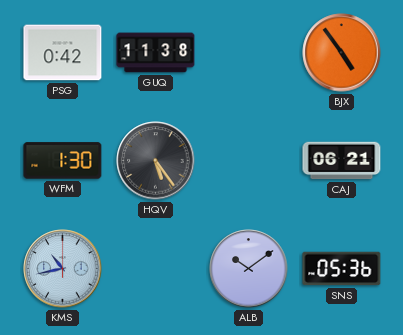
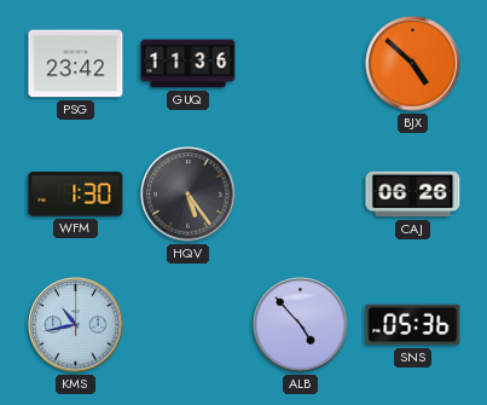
PSG: 0:42 -> 23:42 (76, 64)
GUQ: 11:38 -> 11:36 (189, 64)
BJX: 4:54 -> 4:52 (413, 64)
CAJ: 06:21 -> 06:26 (413, 195)
ALB: 10:09 -> 4:53 (301, 325)
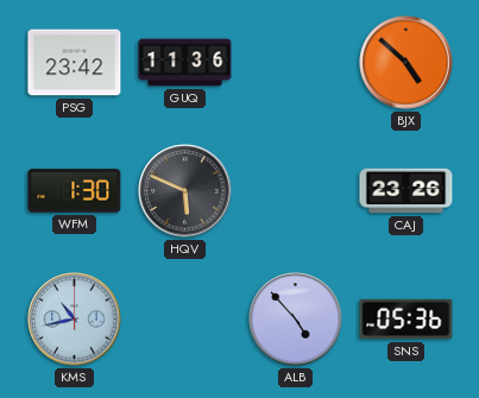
HQV: 5:24 -> 5:49 (185, 191)
CAJ: 06:26 -> 23:26 (406, 191)
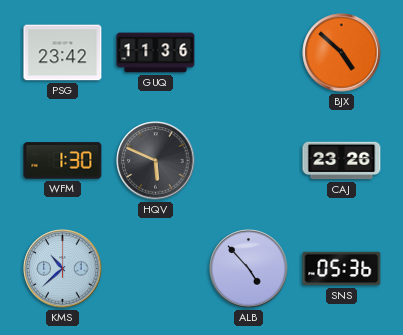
KMS: 10:43 -> 10:38 (63, 269)
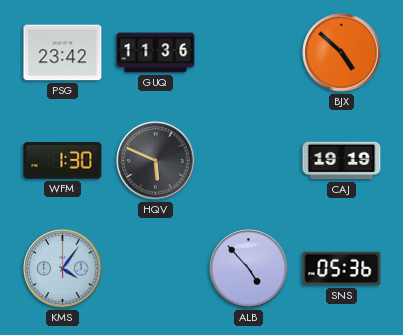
CAJ: 23:26 -> 19:19 (342, 161)
KMS: 10:38 -> 4:06 (63, 269)
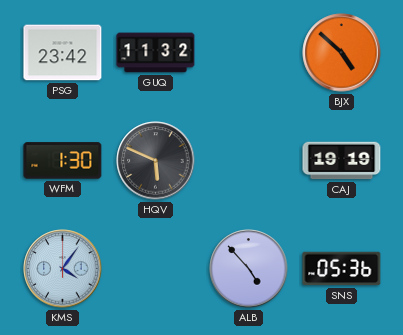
GUQ: 11:36 -> 11:32 (156, 53)
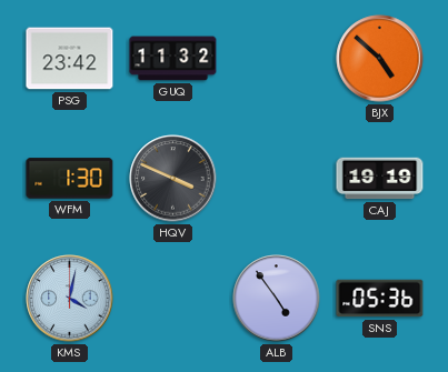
HQV: 5:49 -> 3:49 (173, 179)
KMS: 4:06 -> 4:02 (70, 299)
ALB: 4:53 -> 4:54 (277, 299)
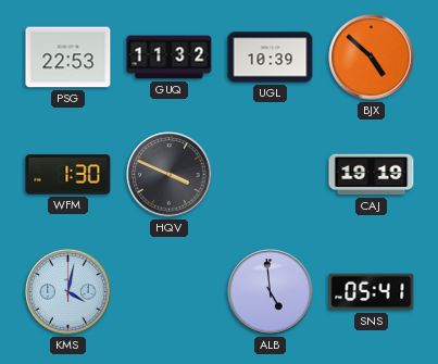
PSG: 23:42 -> 22:53 (68, 58)
UGL: none -> 10:39 (271, 58)
ALB: 4:54 -> 4:59 (271, 292)
SNS: 05:36 -> 05:41 (372, 292)
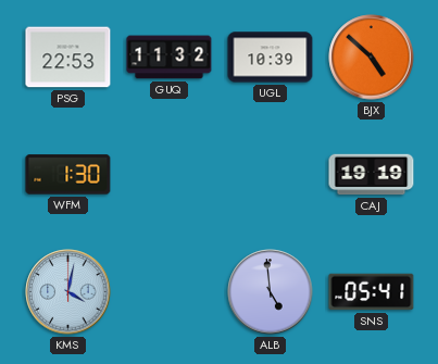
HQV: 3:49 -> none (170, 175)
